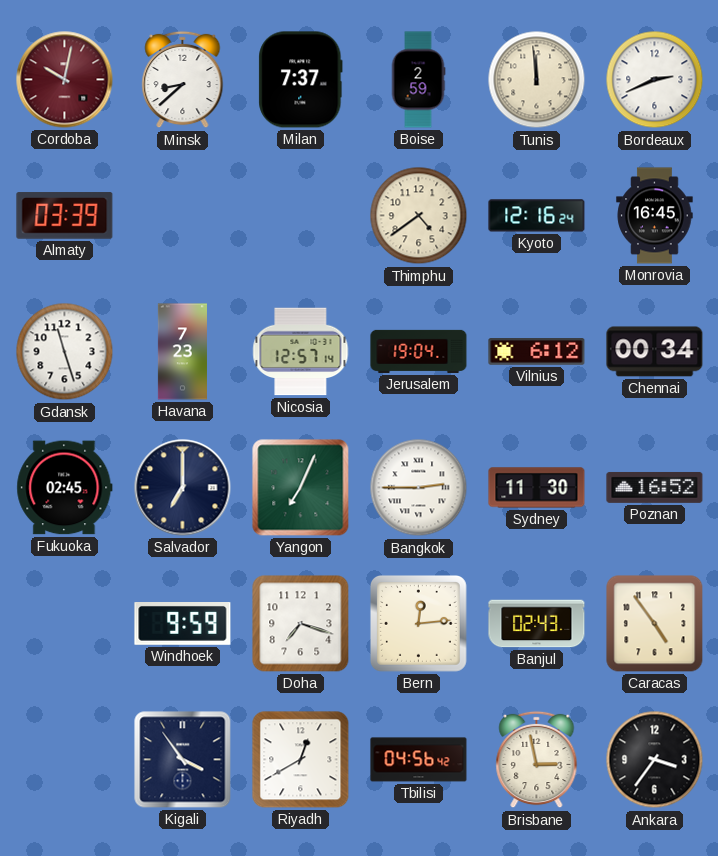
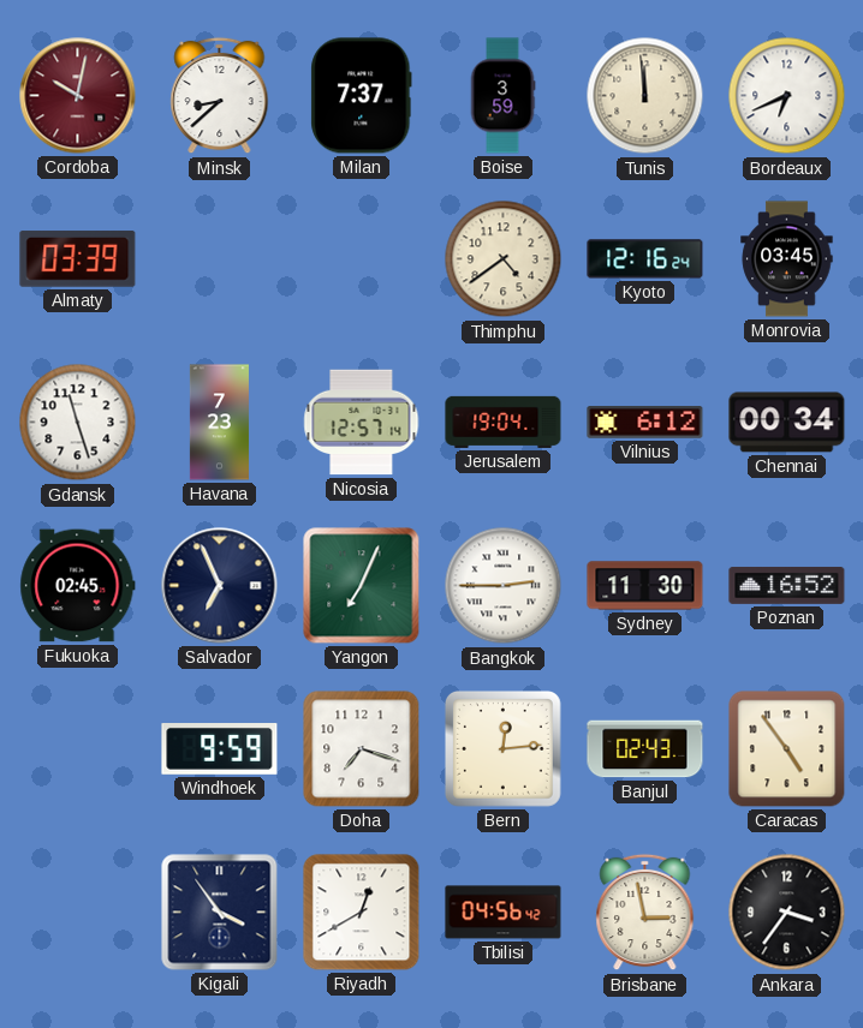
Boise: 2:59 -> 3:59 (502, 96)
Bordeaux: 2:41 -> 6:41 (787, 96)
Monrovia: 16:45 -> 03:45 (787, 259)
Salvador: 7:00 -> 6:56 (220, 586)
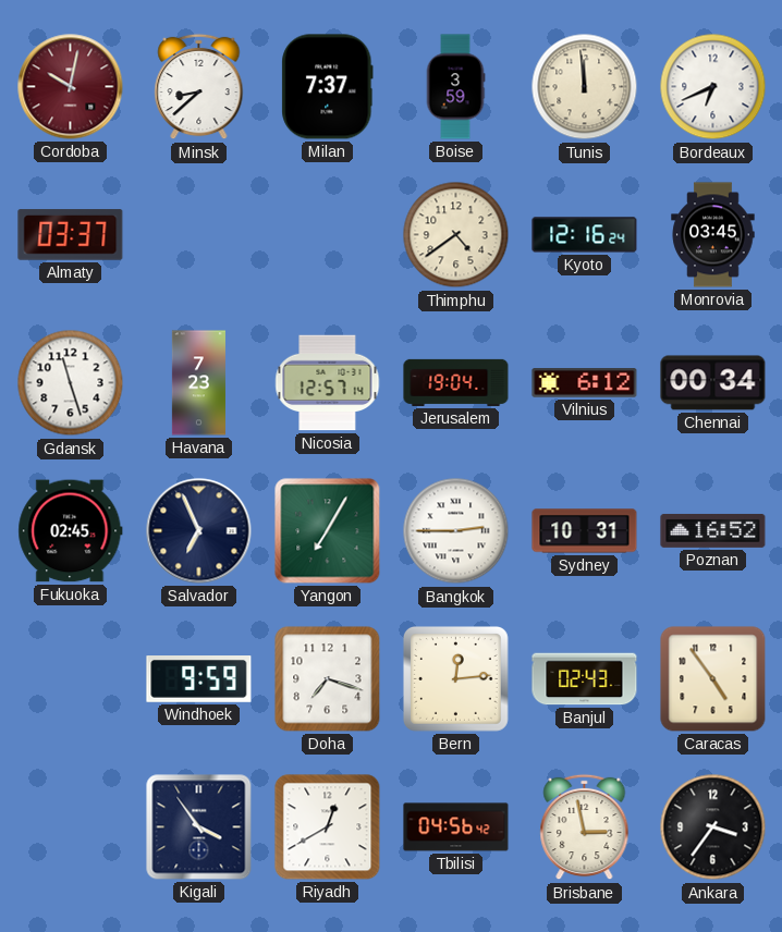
Almaty: 03:39 -> 03:37 (71, 235)
Yangon: 7:04 -> 7:05 (328, 531)
Sydney: 11:30 -> 10:31 (585, 531)
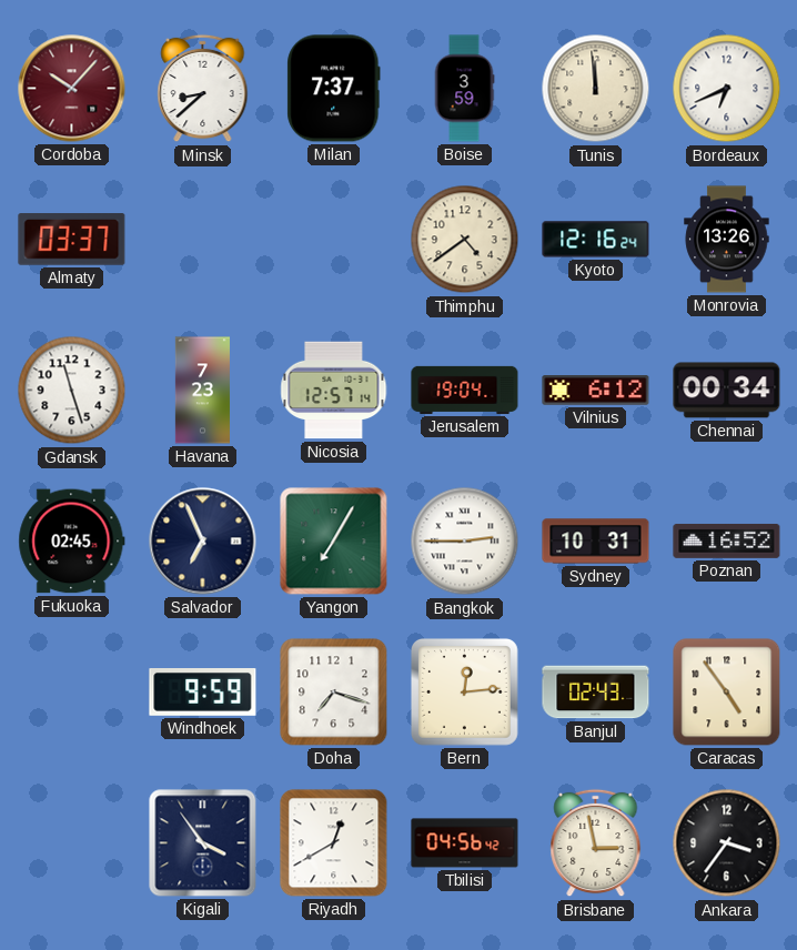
Cordoba: 10:02 -> 10:07 (72, 89)
Monrovia: 03:45 -> 13:26 (727, 240)
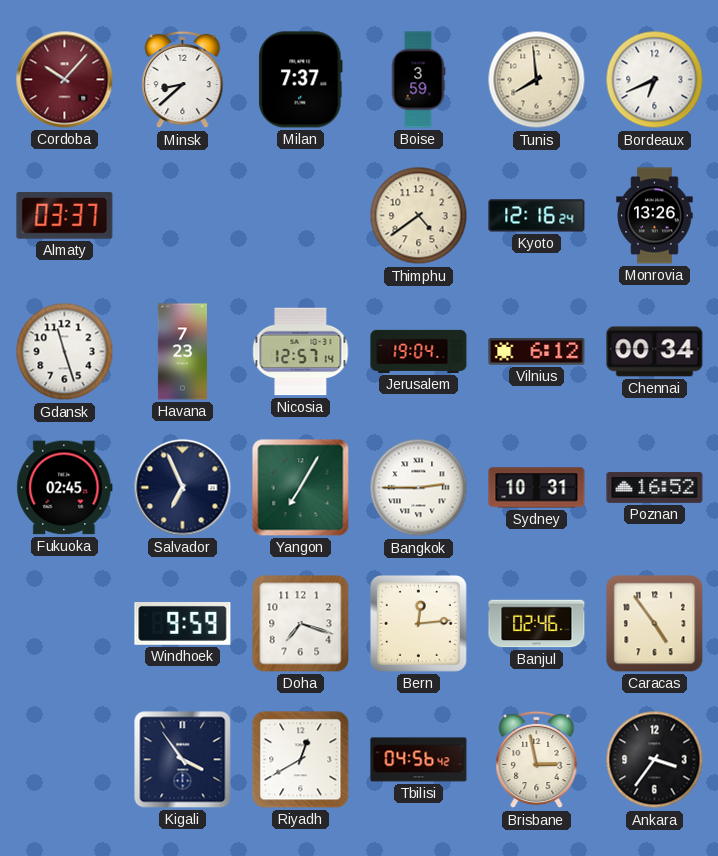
Tunis: 11:59 -> 7:59 (537, 80)
Banjul: 02:43 -> 02:46 (537, 624)
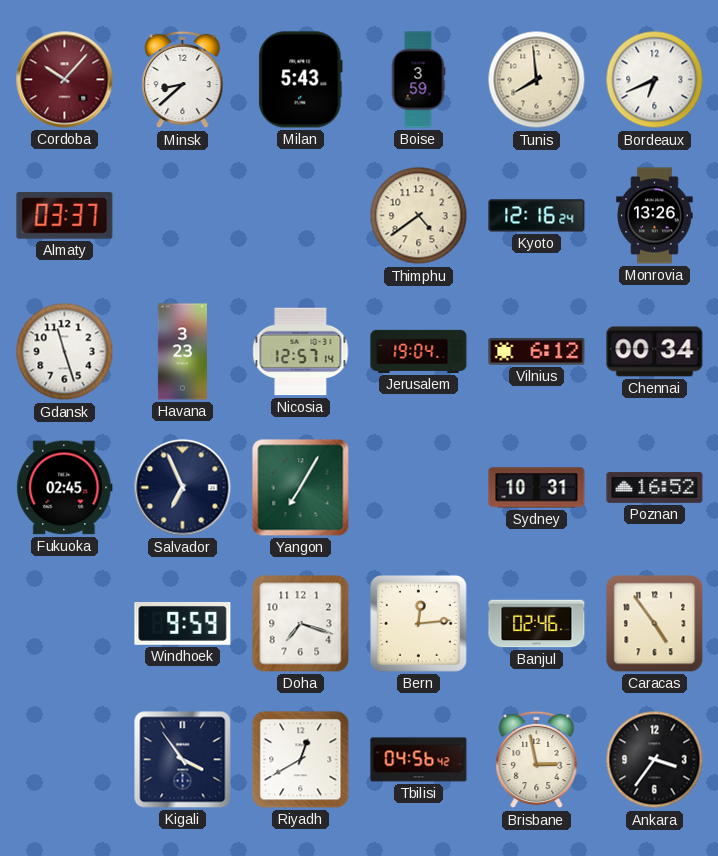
Milan: 7:37 -> 5:43 (301, 80)
Havana: 7:23 -> 3:23 (182, 352)
Bangkok: 2:45 -> none (419, 488)
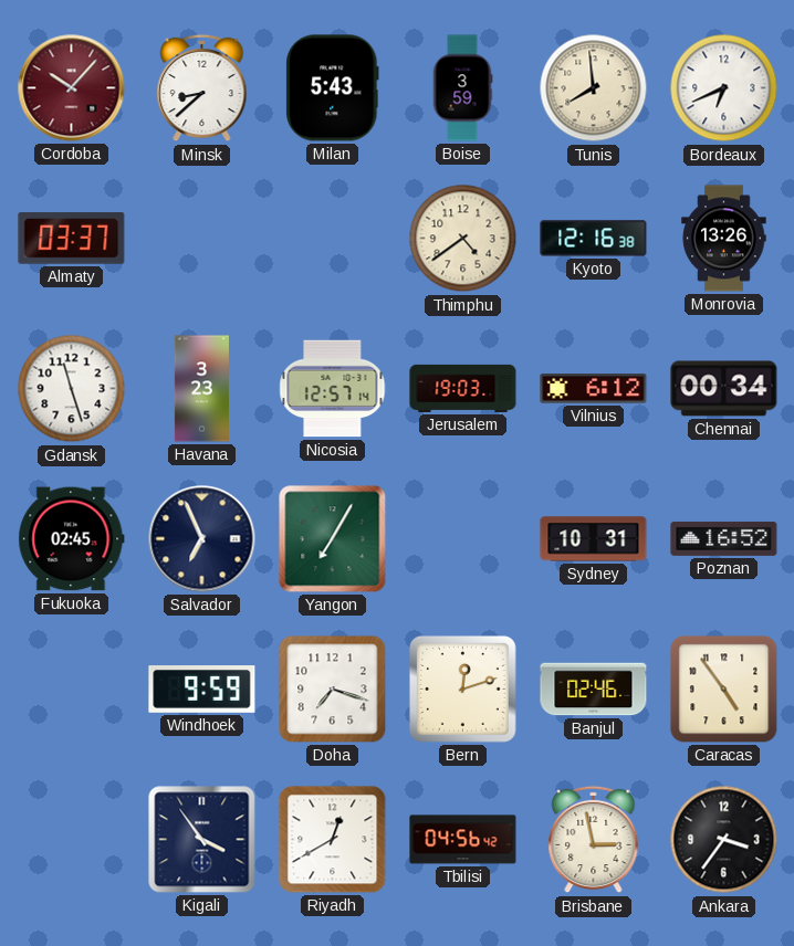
Kyoto: 12:16:24 -> 12:16:38 (594, 239)
Jerusalem: 19:04 -> 19:03 (463, 388)
Bern: 12:14 -> 12:12 (463, 690)
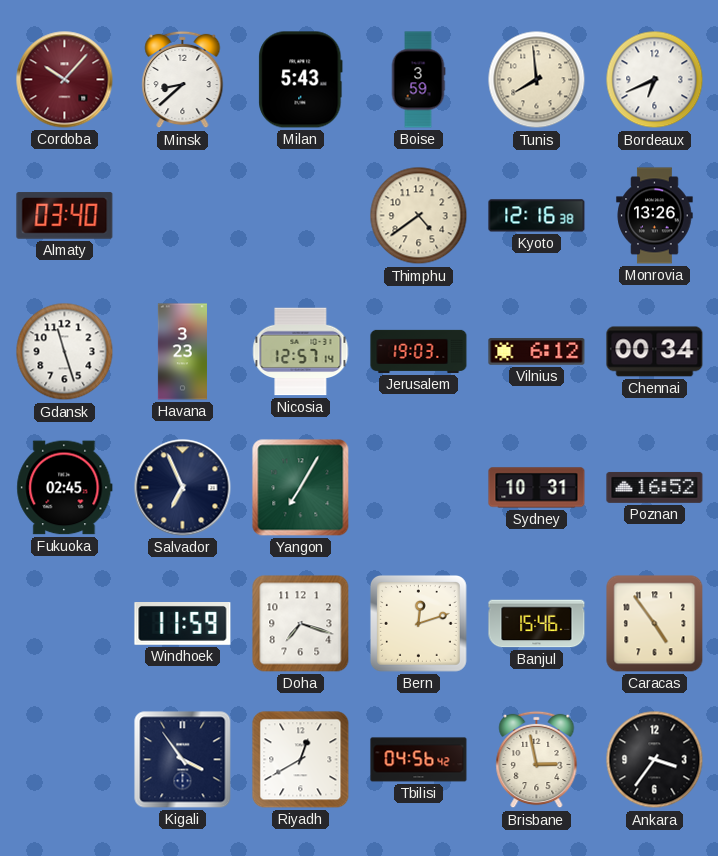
Almaty: 03:37 -> 03:40 (65, 216)
Windhoek: 9:59 -> 11:59 (183, 624)
Banjul: 02:46 -> 15:46 (537, 624)
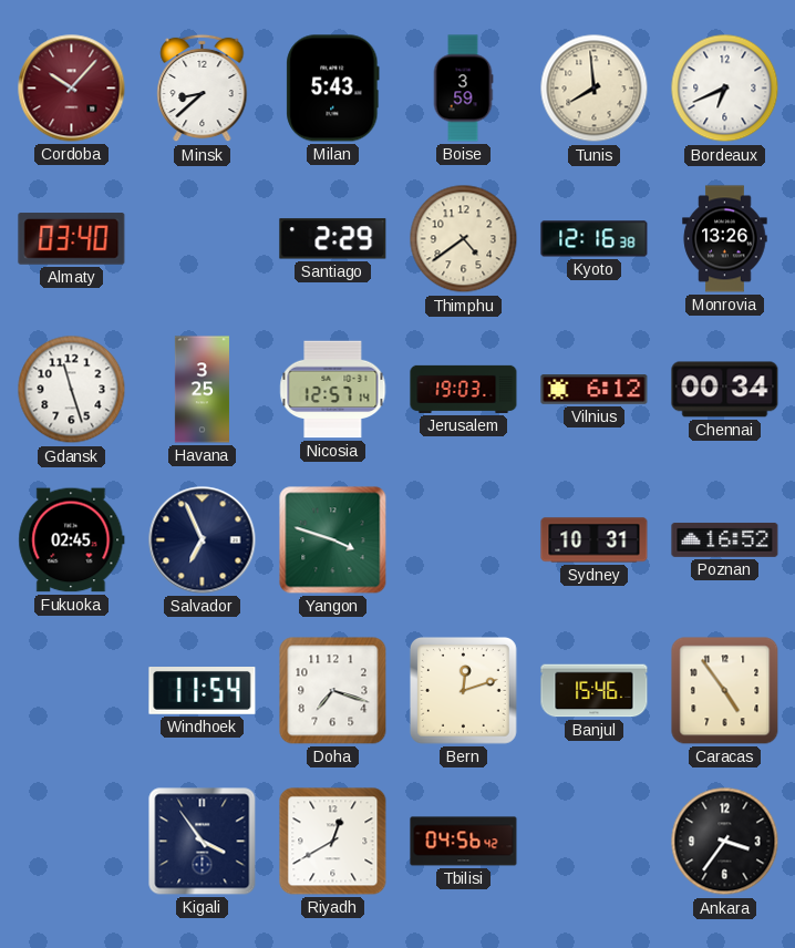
Santiago: none -> 2:29 (333, 239)
Havana: 3:23 -> 3:25 (202, 390)
Yangon: 7:05 -> 3:48 (333, 540)
Windhoek: 11:59 -> 11:54 (203, 691)
Brisbane: 2:58 -> none (537, 760)
